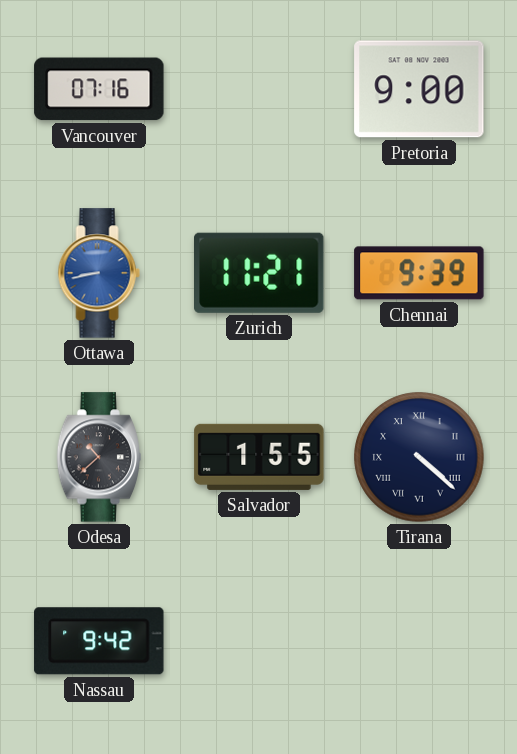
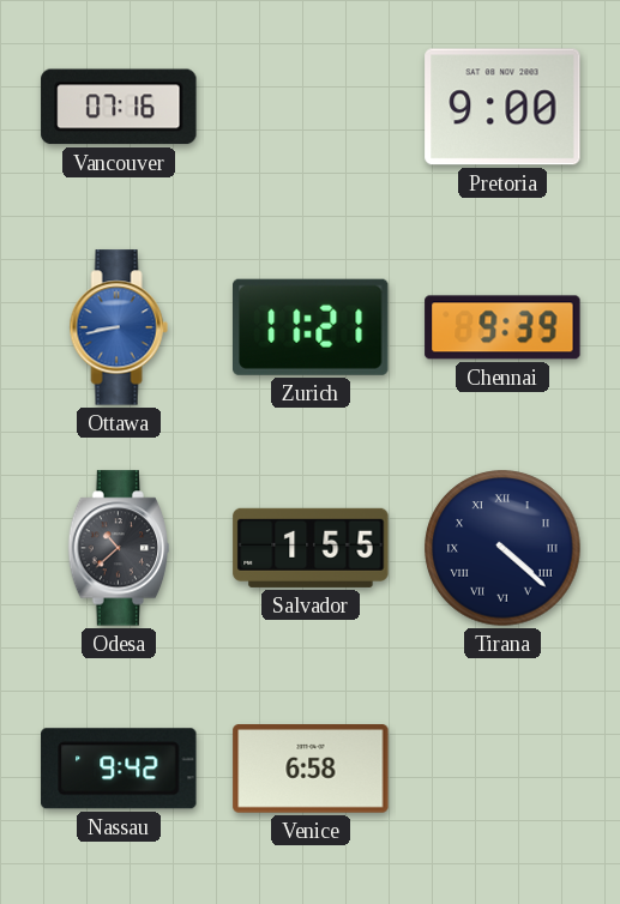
Venice: none -> 6:58 (311, 769)
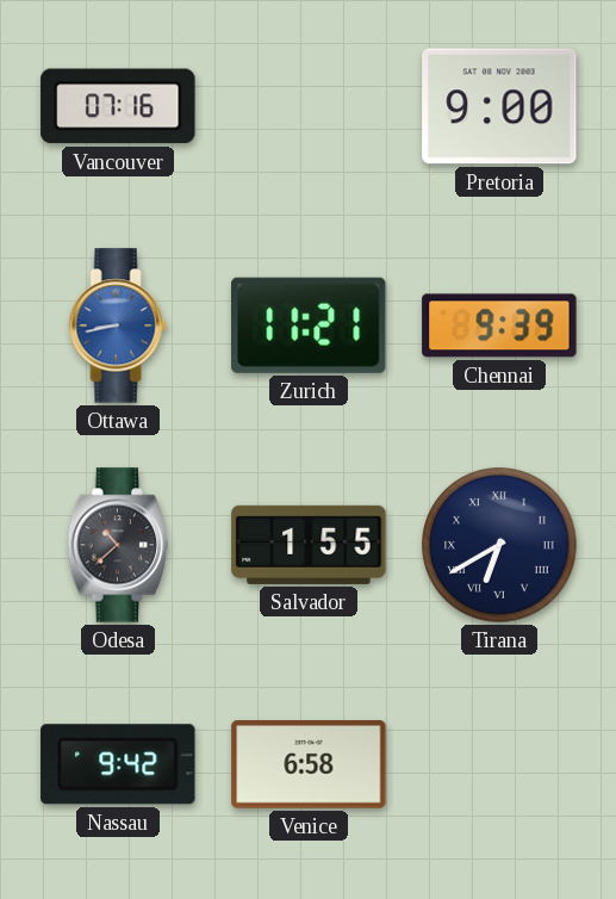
Tirana: 4:22 -> 6:40 (499, 545)
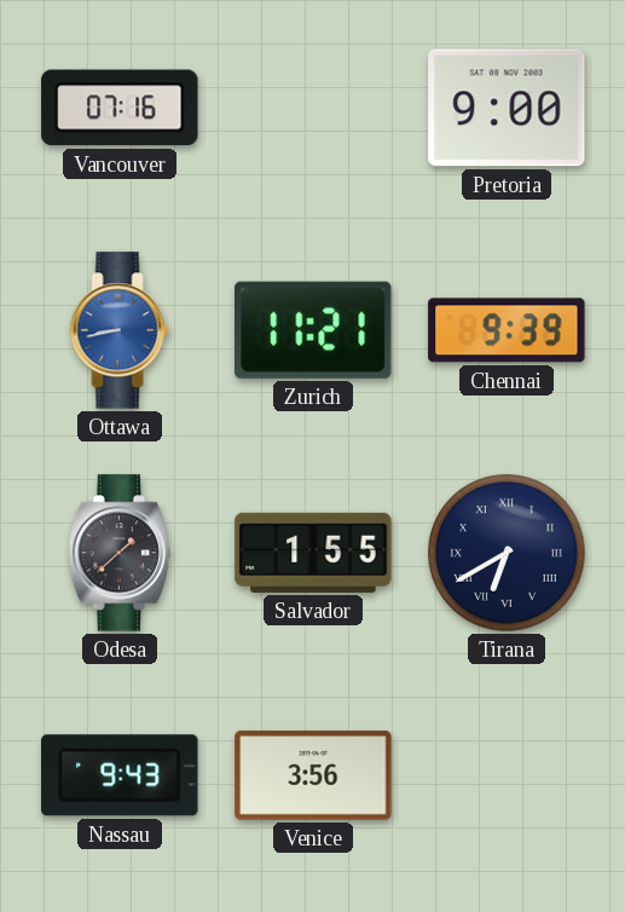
Odesa: 10:38 -> 1:38 (120, 553)
Nassau: 9:42 -> 9:43 (120, 775)
Venice: 6:58 -> 3:56 (313, 775)
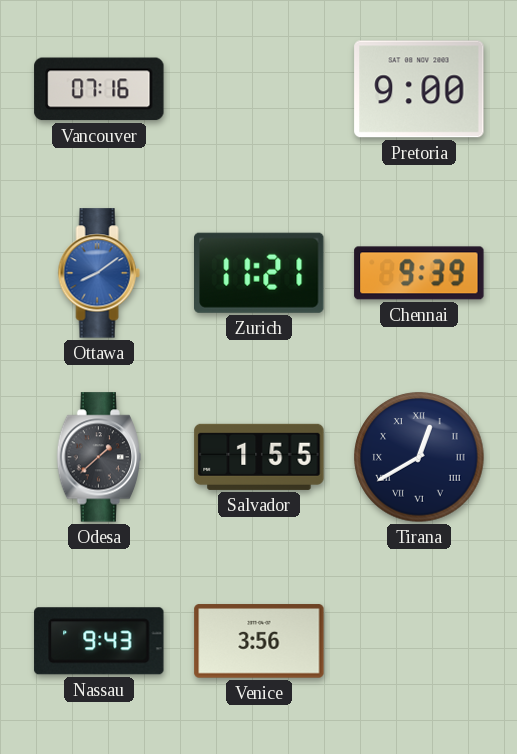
Ottawa: 8:43 -> 8:09 (99, 273)
Tirana: 6:40 -> 12:40 (419, 457)
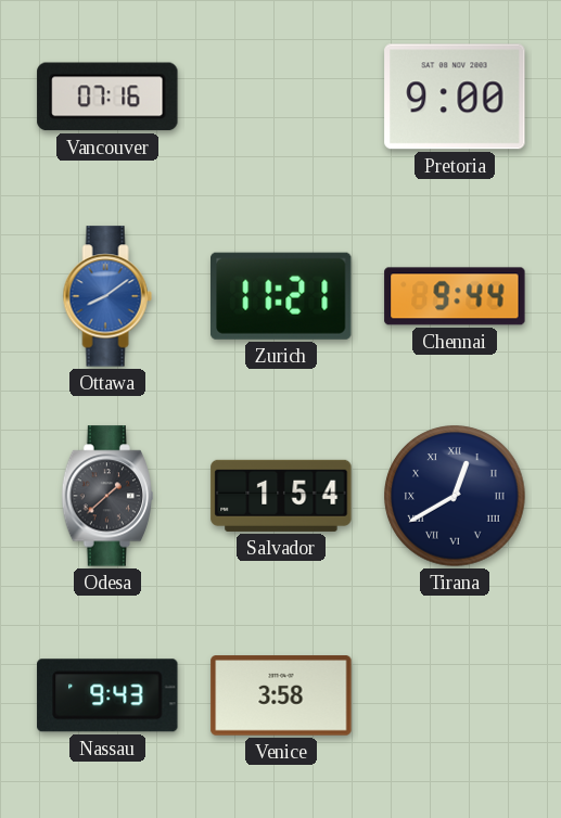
Chennai: 9:39 -> 9:44 (455, 296)
Salvador: 1:55 -> 1:54 (281, 496)
Venice: 3:56 -> 3:58 (281, 695)
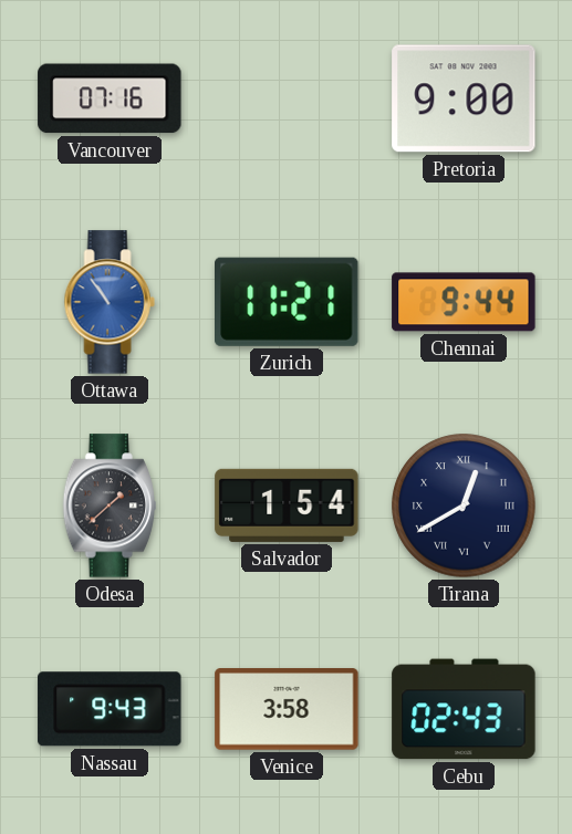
Ottawa: 8:09 -> 10:54 (110, 302)
Cebu: none -> 02:43 (464, 709)
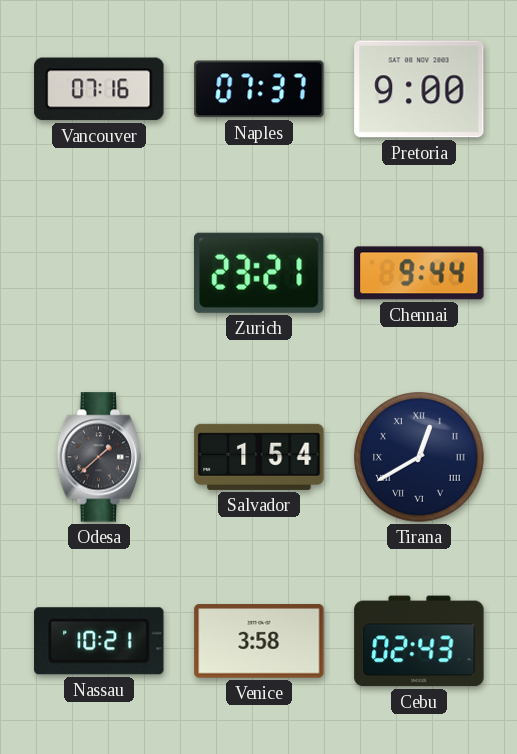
Naples: none -> 07:37 (259, 89)
Ottawa: 10:54 -> none (110, 302)
Zurich: 11:21 -> 23:21 (260, 273)
Nassau: 9:43 -> 10:21 (99, 641)
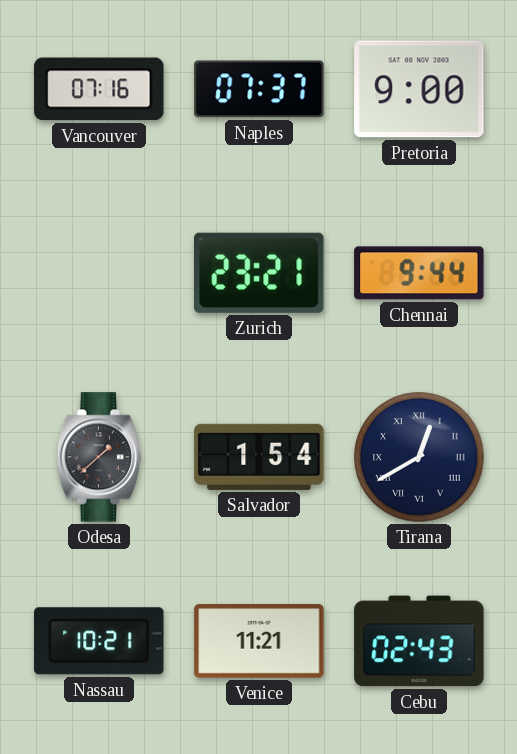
Venice: 3:58 -> 11:21 (259, 641)
